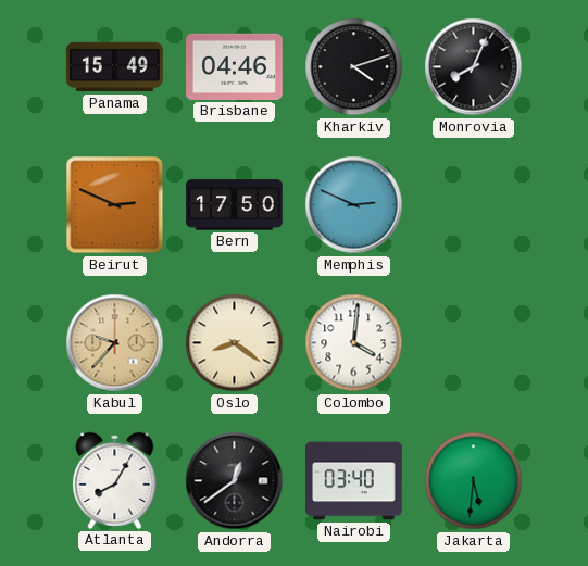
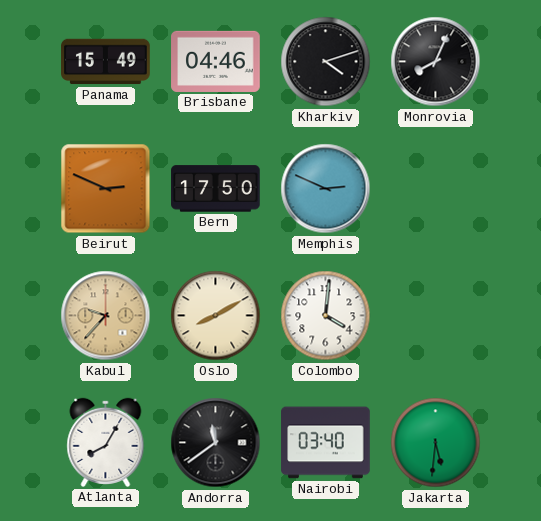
Oslo: 8:21 -> 8:10 (216, 316)
Andorra: 12:39 -> 11:39 (216, 443)
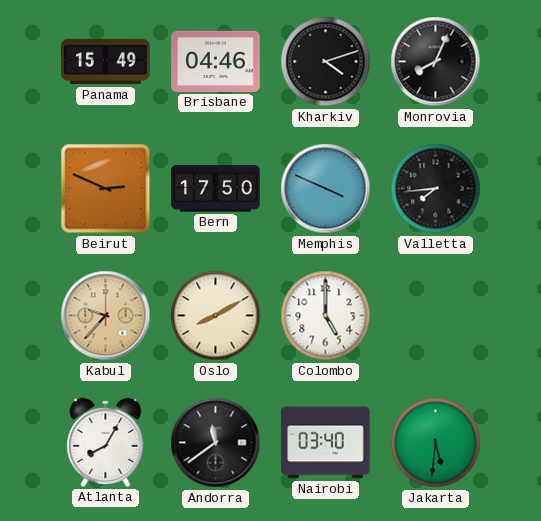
Memphis: 2:49 -> 3:49 (326, 189)
Valletta: none -> 7:44 (436, 189)
Colombo: 4:01 -> 5:00 (326, 316)
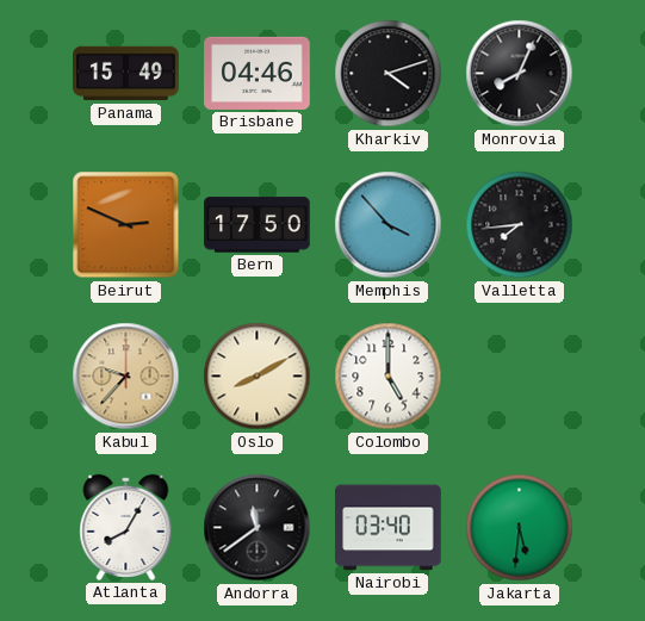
Memphis: 3:49 -> 3:53 (389, 225)
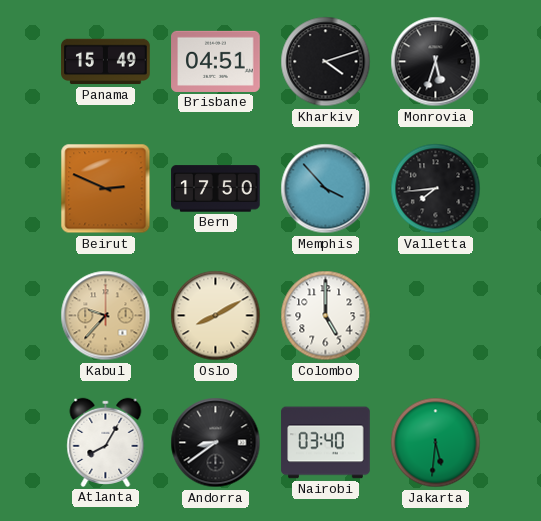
Brisbane: 04:46 -> 04:51 (216, 61)
Monrovia: 8:04 -> 5:33 (436, 62)
Andorra: 11:39 -> 8:39 (216, 443)
